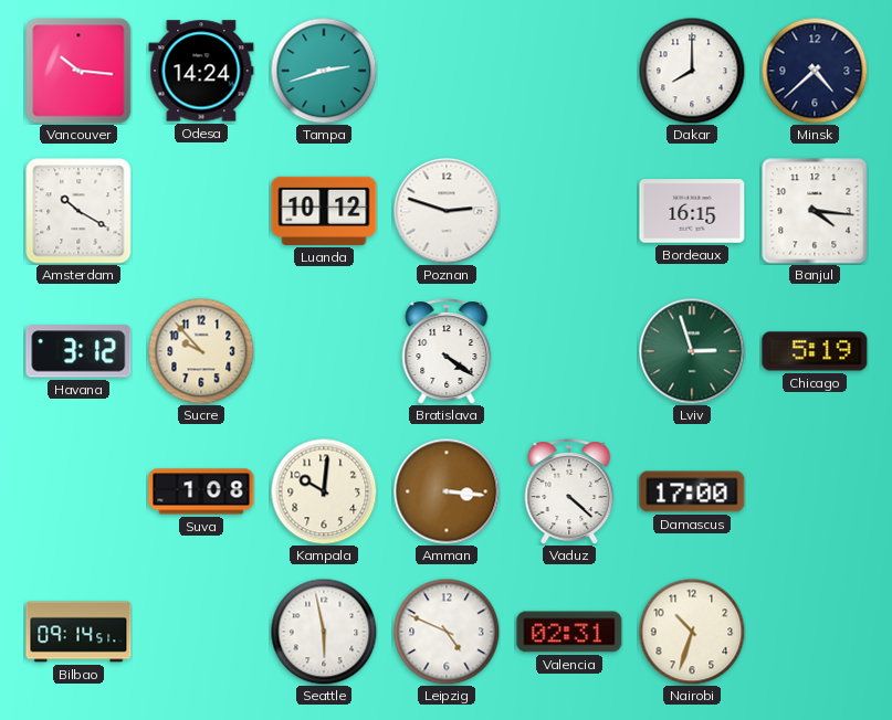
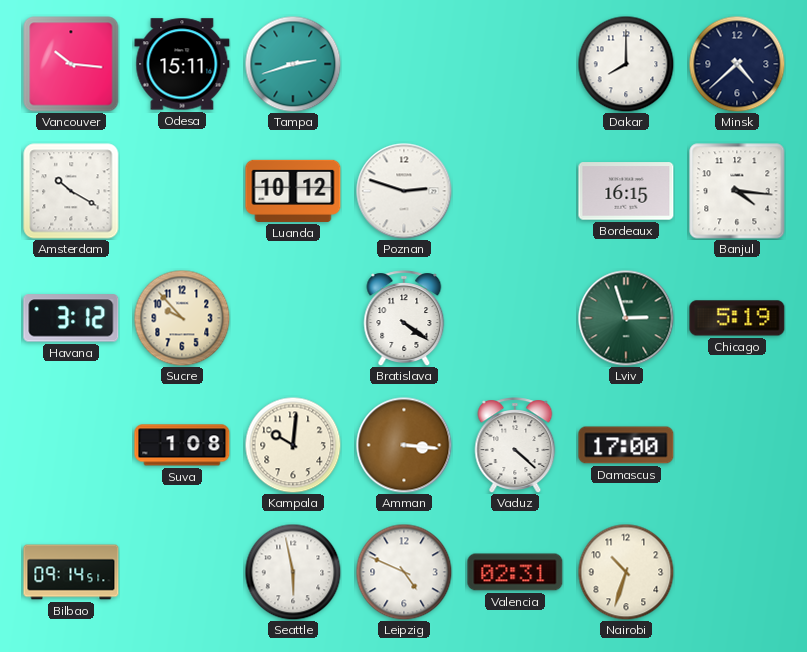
Odesa: 14:24 -> 15:11 (182, 64)
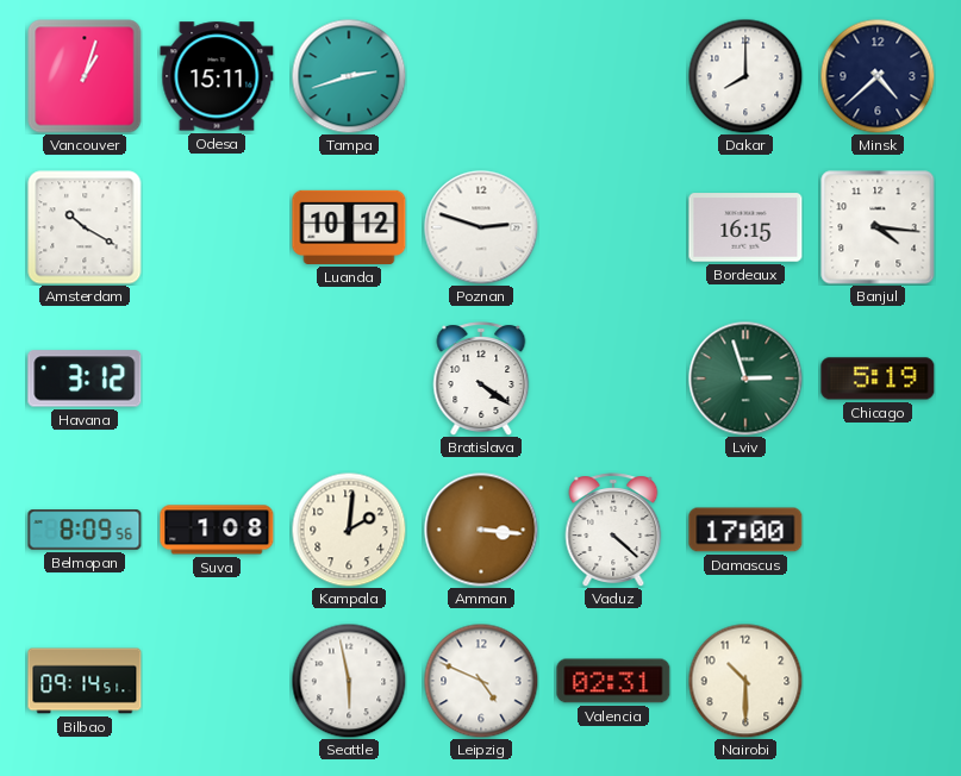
Vancouver: 10:16 -> 1:03 (85, 76)
Sucre: 9:53 -> none (182, 318)
Belmopan: none -> 8:09 (85, 530)
Kampala: 10:01 -> 2:01 (349, 530)
Nairobi: 10:33 -> 10:30 (745, 681)
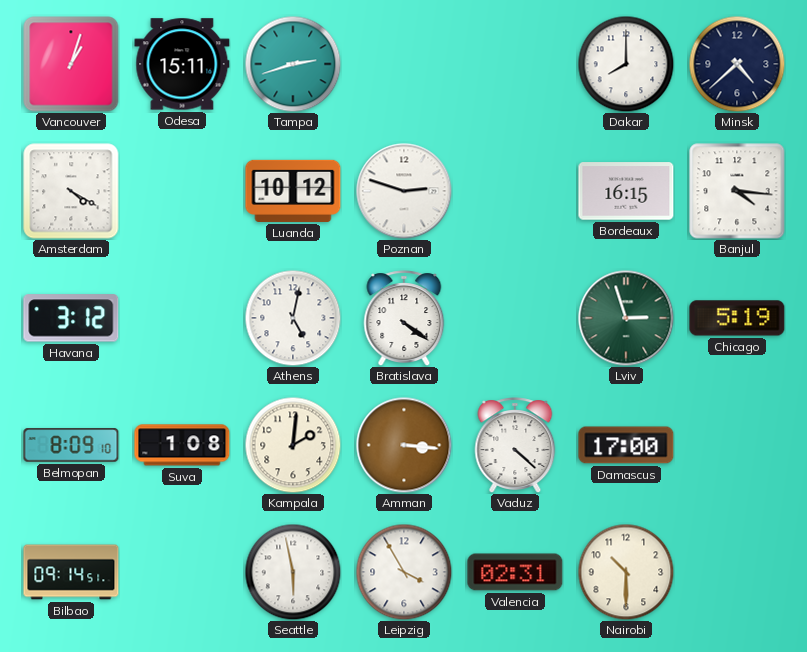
Amsterdam: 10:20 -> 4:20 (71, 191)
Athens: none -> 5:02 (293, 318)
Belmopan: 8:09:56 -> 8:09:10 (71, 445)
Leipzig: 4:49 -> 3:55 (404, 572)
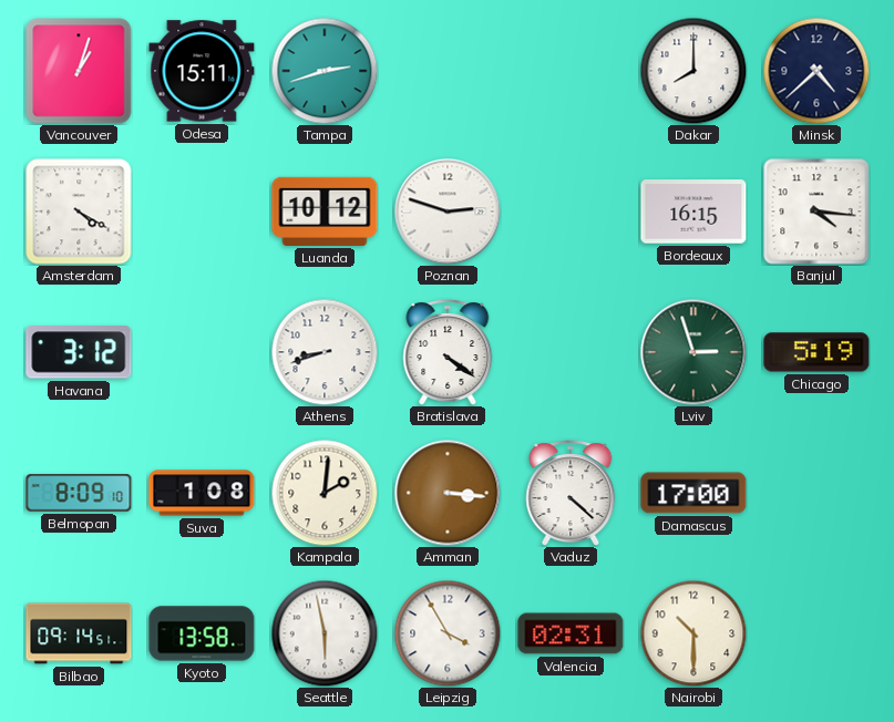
Athens: 5:02 -> 8:42 (325, 352)
Kyoto: none -> 13:58 (202, 633)
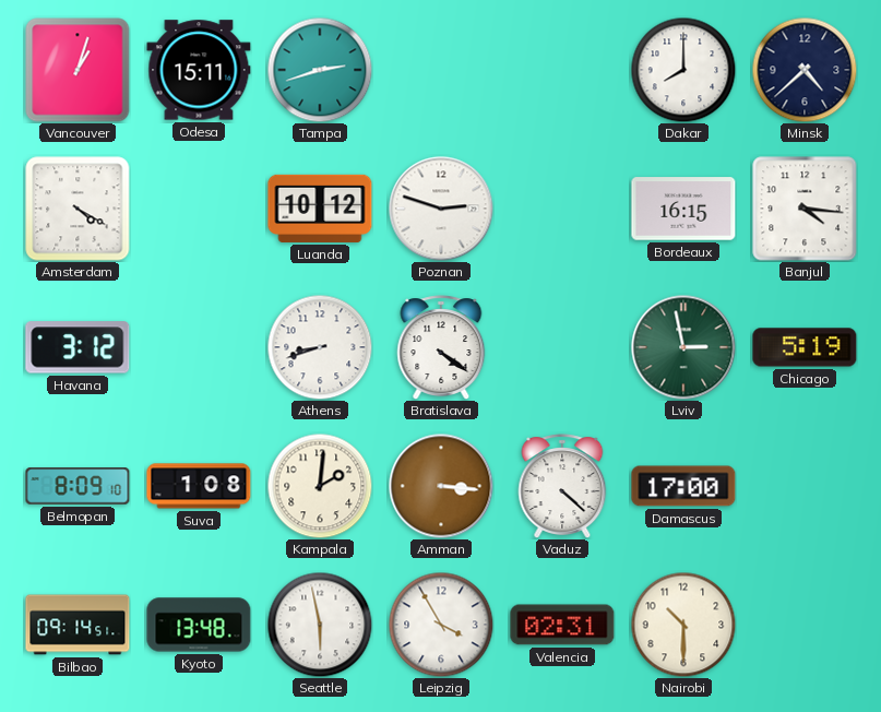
Lviv: 2:57 -> 2:58 (683, 347)
Kyoto: 13:58 -> 13:48 (199, 625)
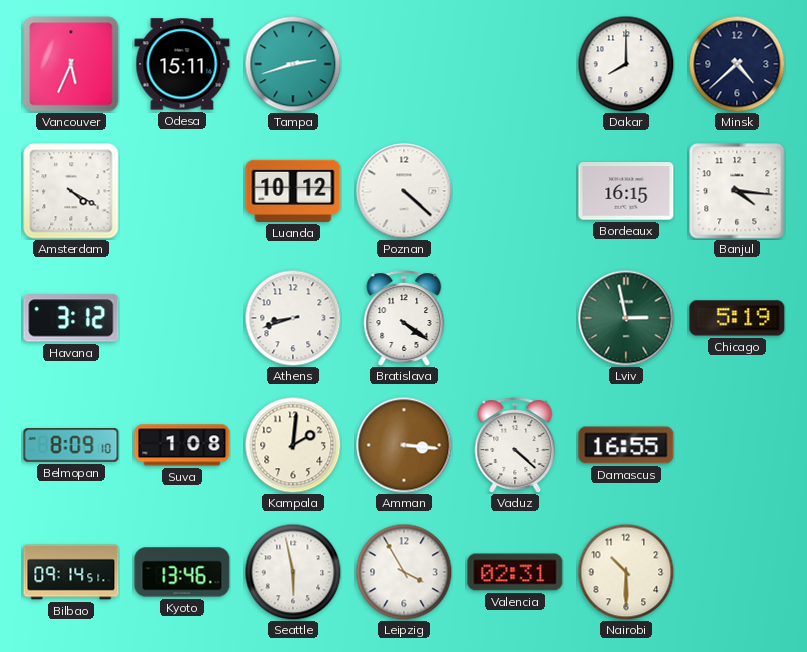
Vancouver: 1:03 -> 5:34 (71, 64)
Poznan: 2:48 -> 4:22 (404, 191)
Damascus: 17:00 -> 16:55 (626, 445)
Kyoto: 13:48 -> 13:46 (182, 572)
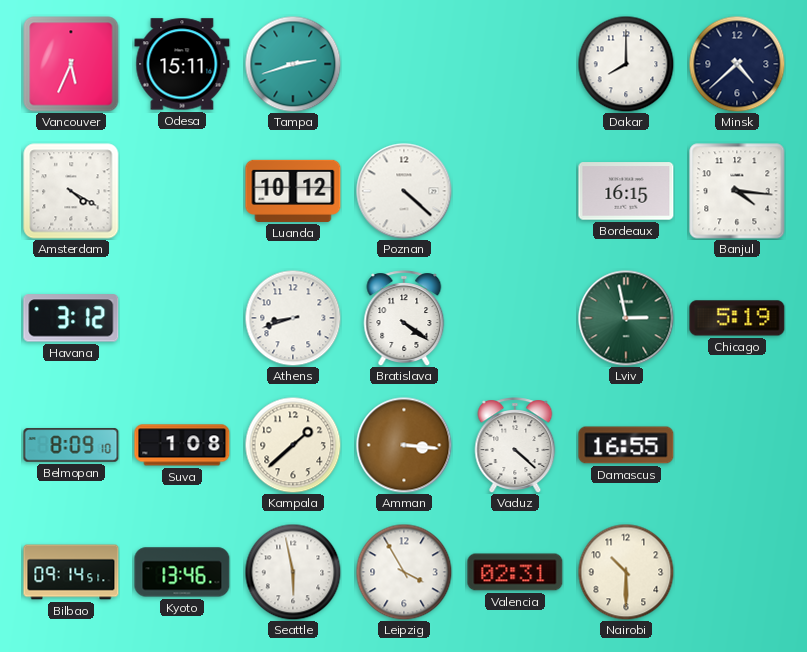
Kampala: 2:01 -> 1:38 (293, 445)
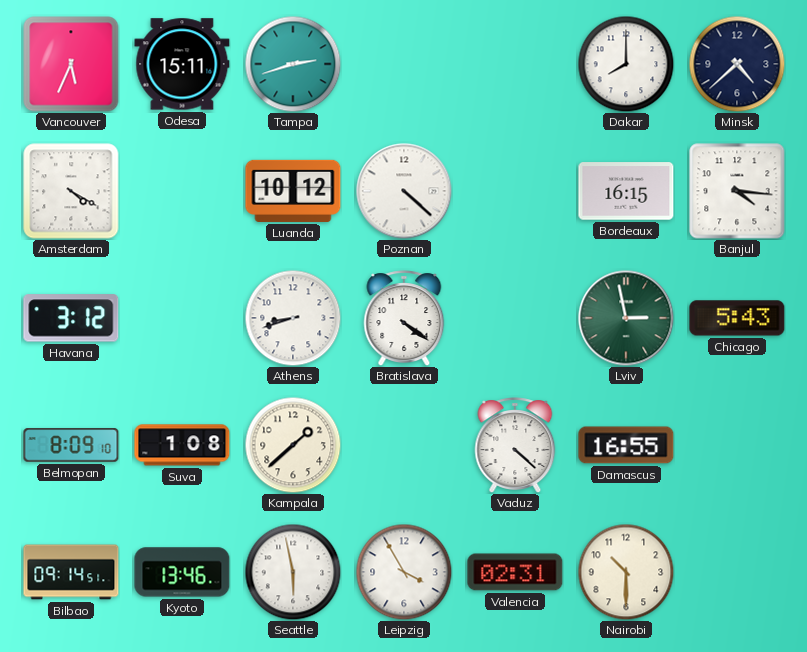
Chicago: 5:19 -> 5:43 (737, 318)
Amman: 3:16 -> none (404, 445)
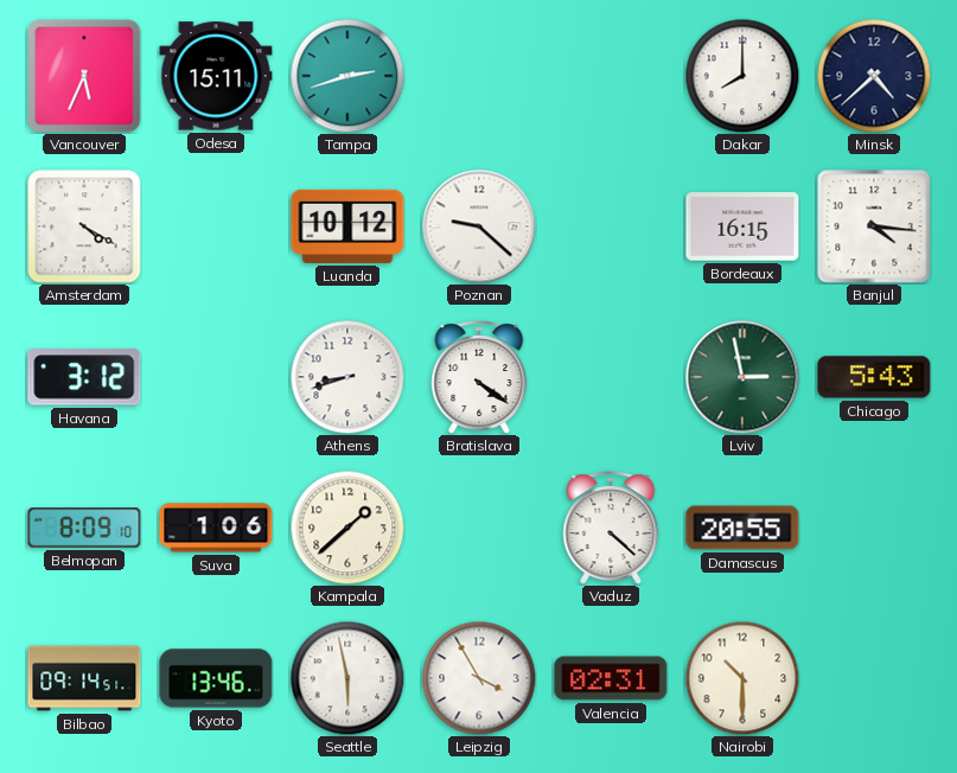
Poznan: 4:22 -> 9:22 (479, 226)
Suva: 1:08 -> 1:06 (216, 528)
Damascus: 16:55 -> 20:55 (742, 528)
